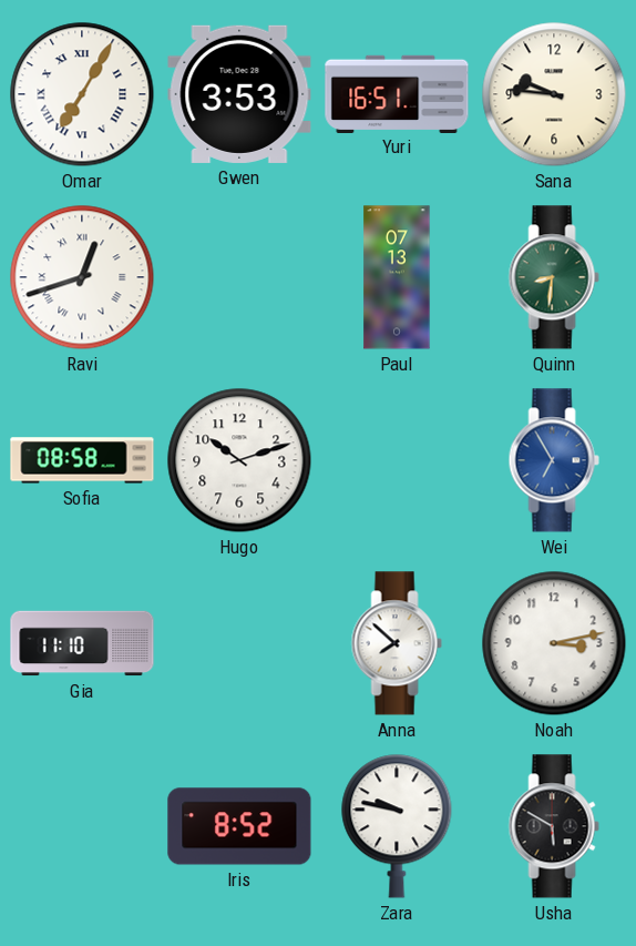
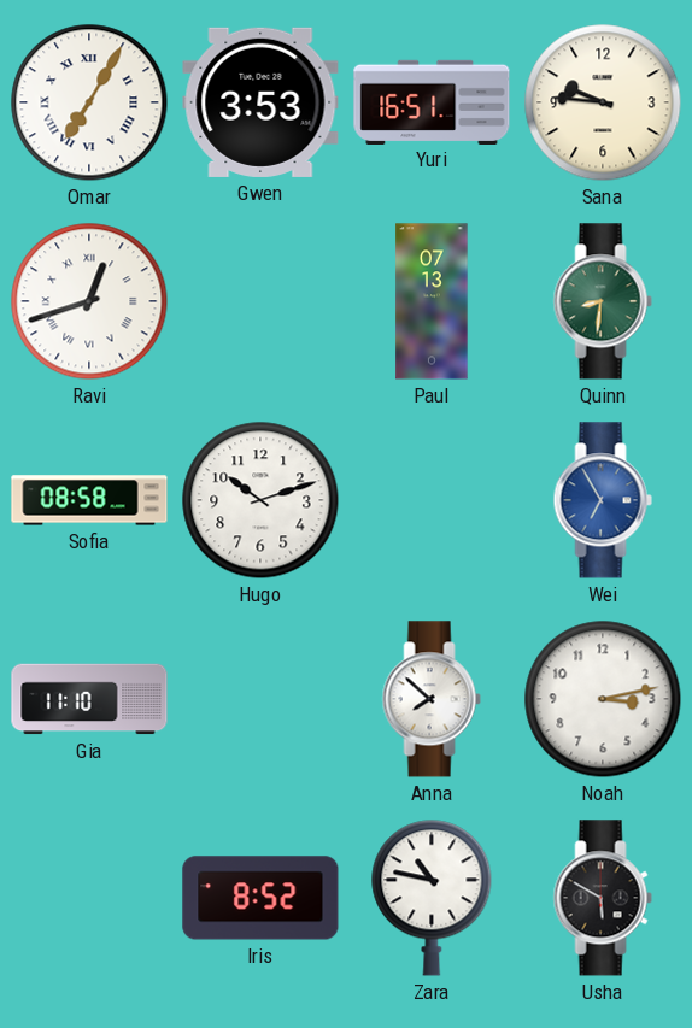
Zara: 9:47 -> 10:47 (432, 898)
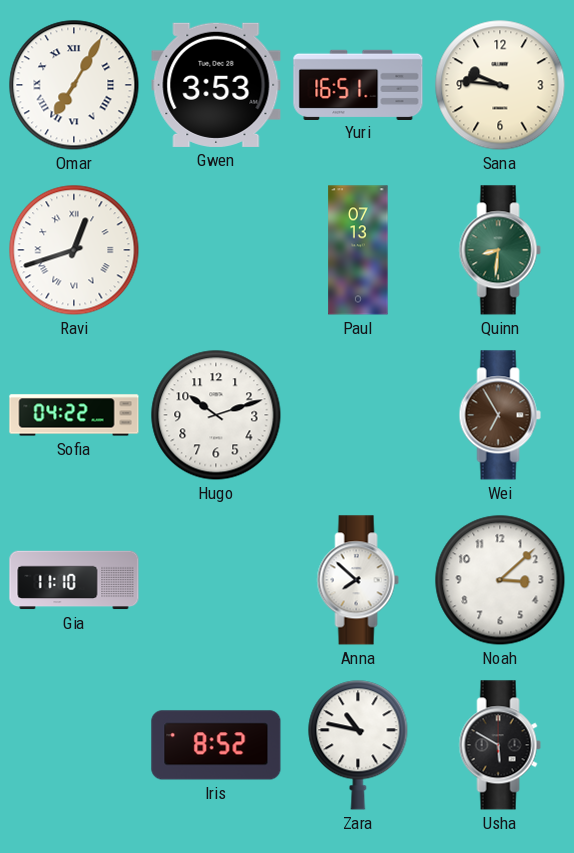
Sofia: 08:58 -> 04:22 (74, 415)
Wei dial: blue -> brown (500, 415)
Noah: 3:13 -> 3:08 (500, 580)
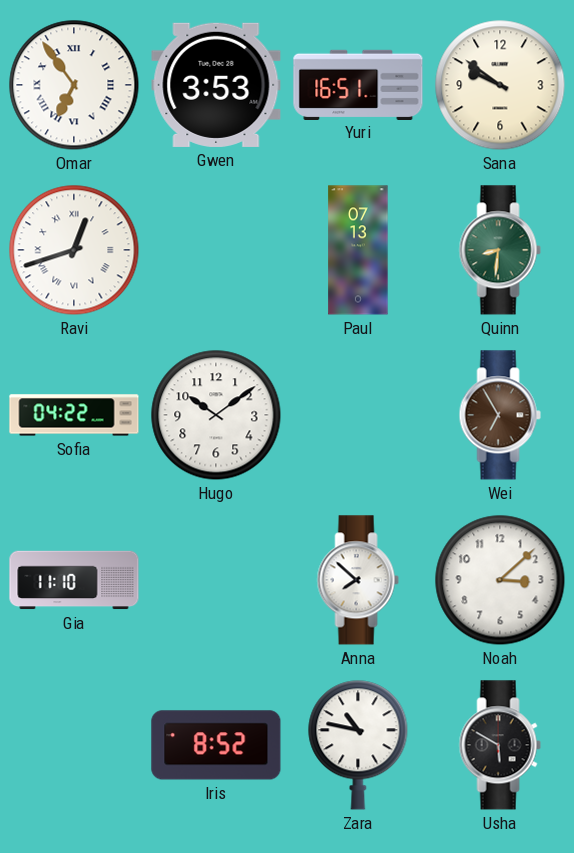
Omar: 7:05 -> 6:54 (74, 85)
Sana: 9:46 -> 9:51 (500, 85)
Hugo: 10:12 -> 10:09 (216, 415)
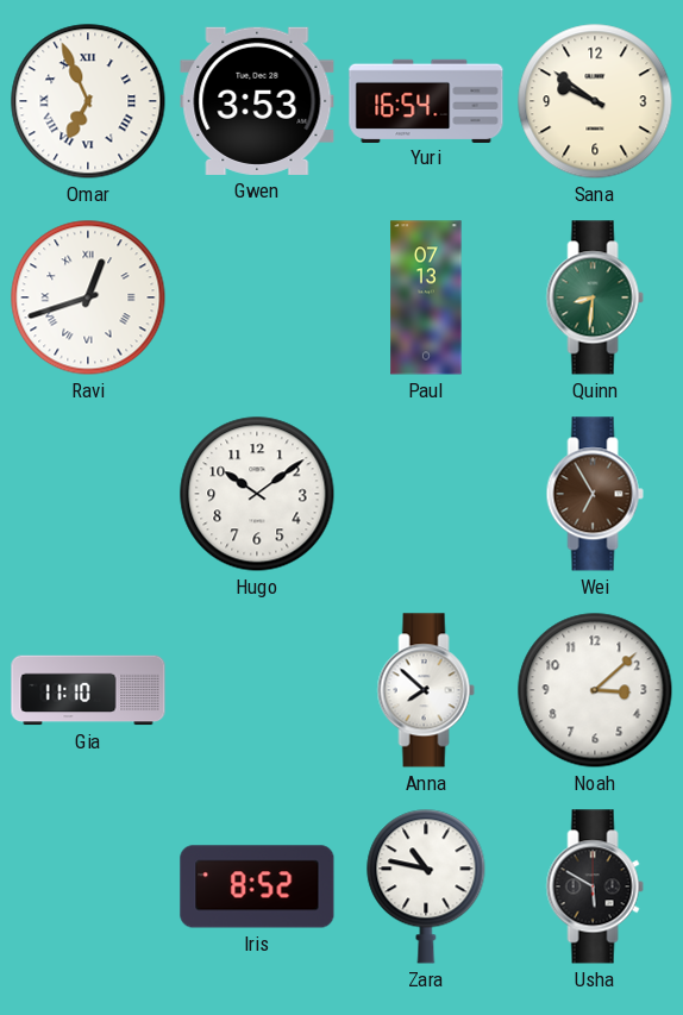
Omar: 6:54 -> 6:56 (88, 101)
Yuri: 16:51 -> 16:54 (426, 100)
Sofia: 04:22 -> none (74, 415)
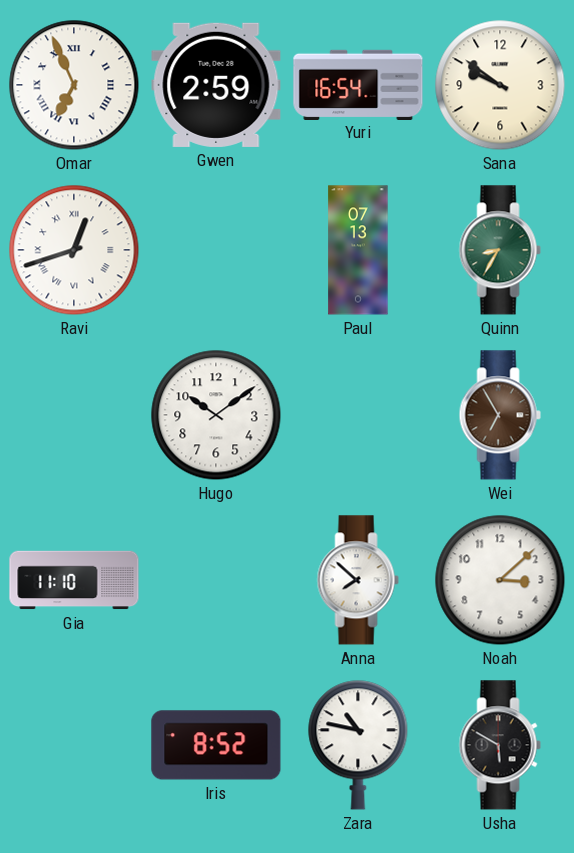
Gwen: 3:53 -> 2:59 (216, 85)
Quinn: 8:31 -> 8:35 (500, 250)
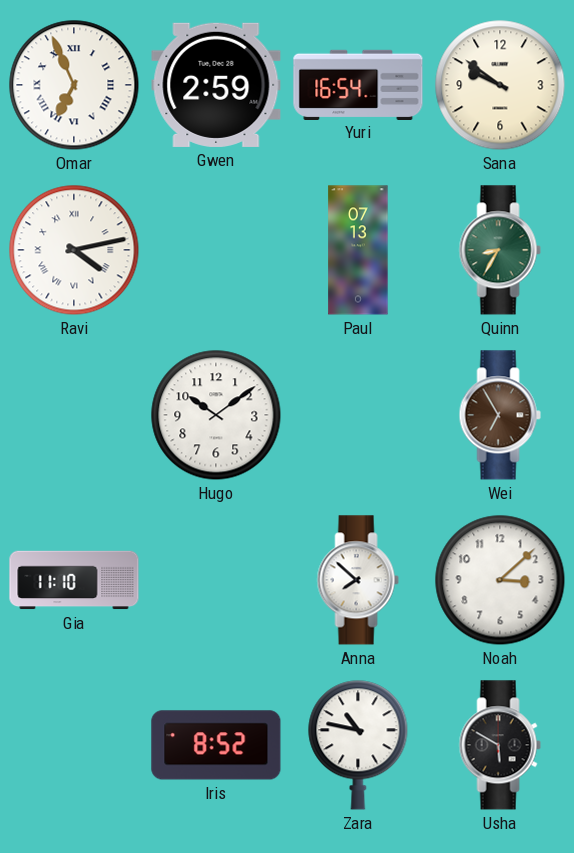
Ravi: 12:42 -> 4:13 (74, 250)
